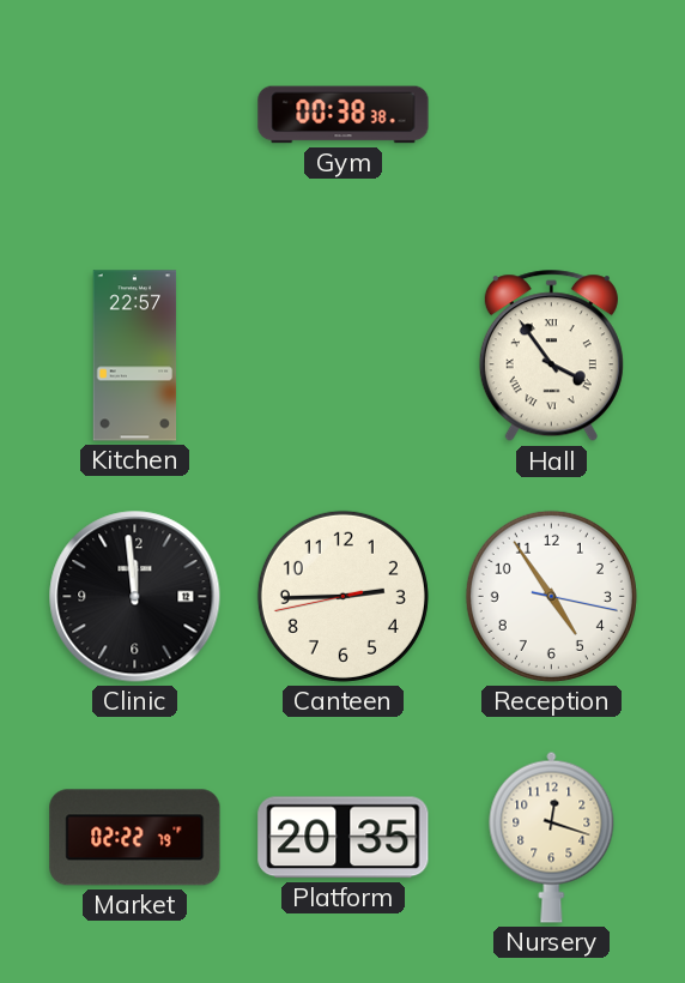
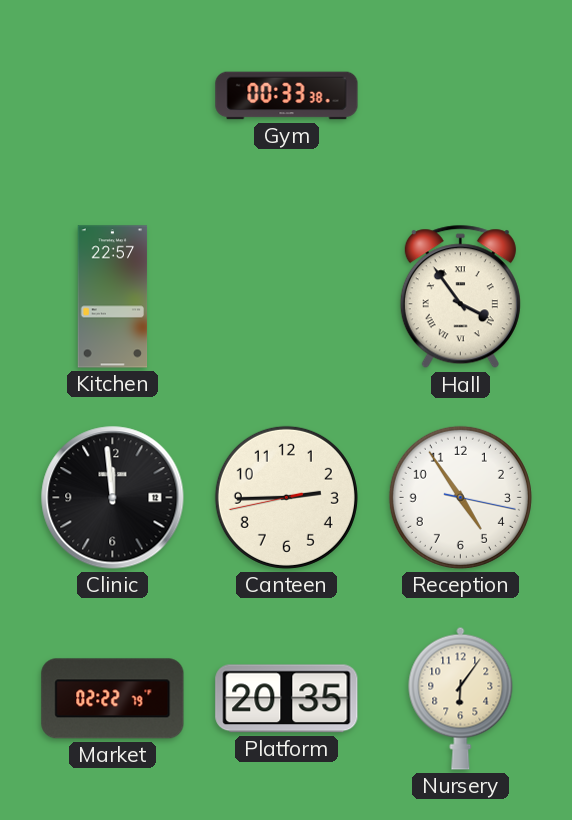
Gym: 00:38 -> 00:33 (287, 96)
Nursery: 12:18 -> 6:06 (461, 698)
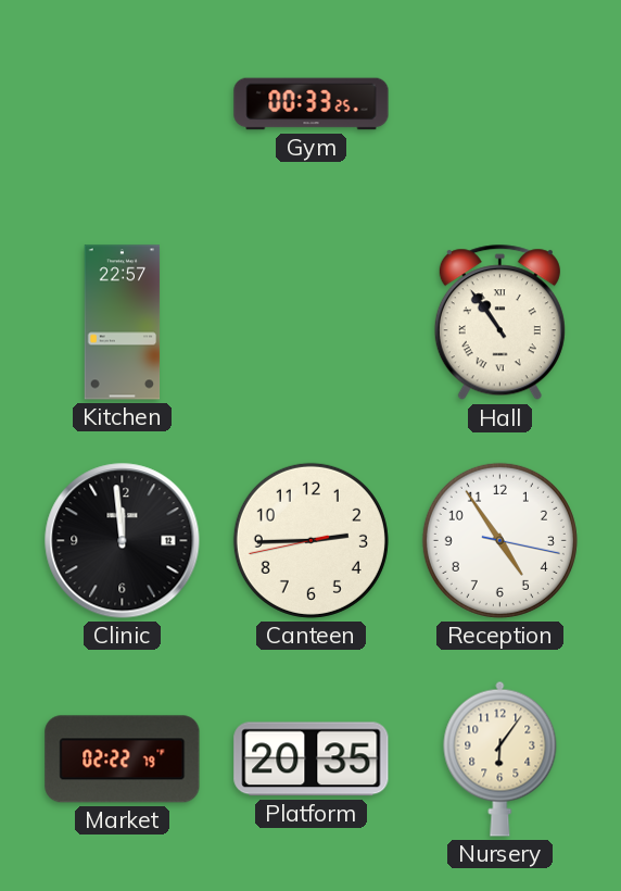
Gym: 00:33:38 -> 00:33:25 (312, 104)
Hall: 3:54 -> 10:54 (499, 323)
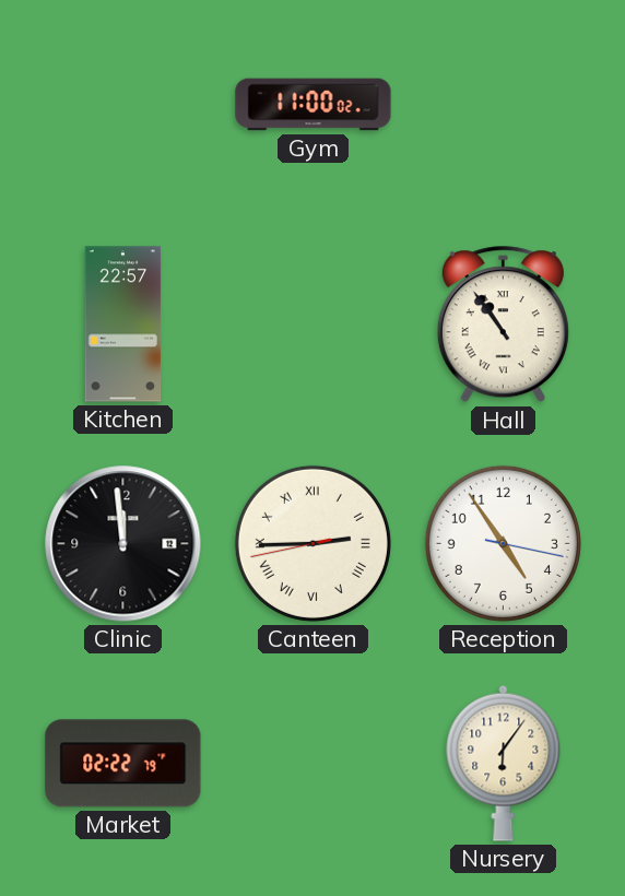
Gym: 00:33 -> 11:00 (314, 105)
Canteen numerals: Arabic -> Roman (312, 543)
Platform: 20:35 -> none (312, 760)
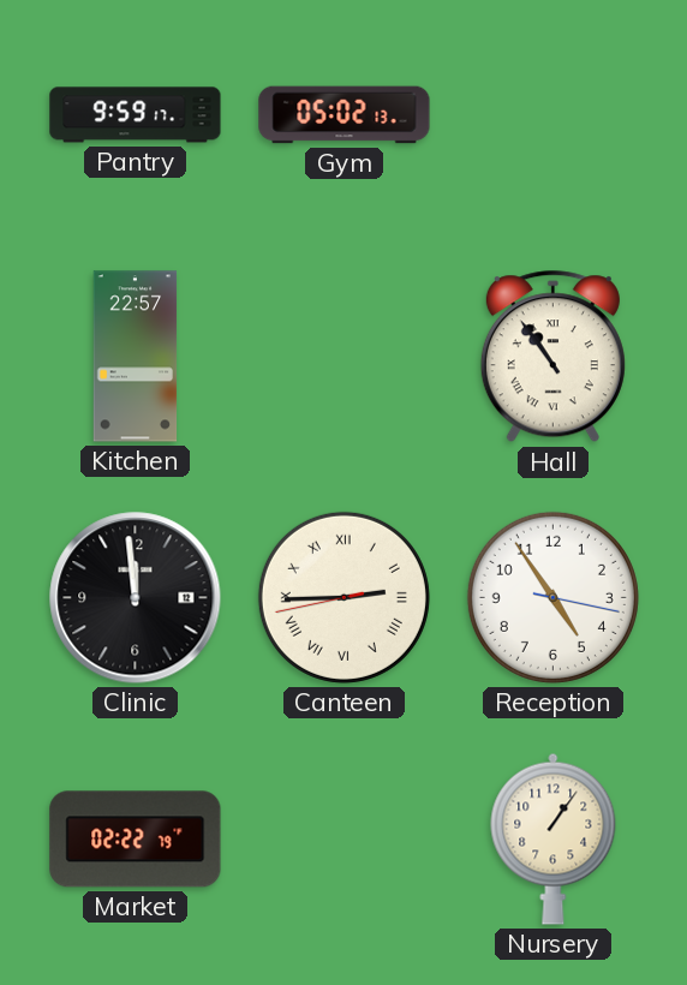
Pantry: none -> 9:59 (136, 115)
Gym: 11:00 -> 05:02 (345, 115)
Nursery: 6:06 -> 1:06 (554, 838)
